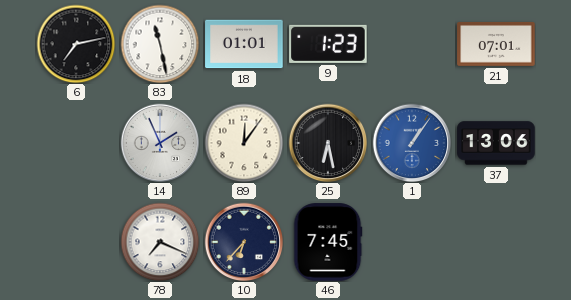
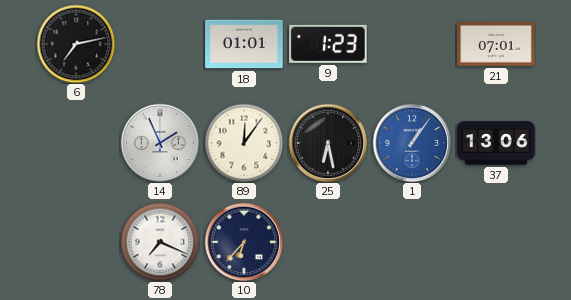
83: 11:28 -> none (160, 44)
46: 7:45 -> none (328, 242)
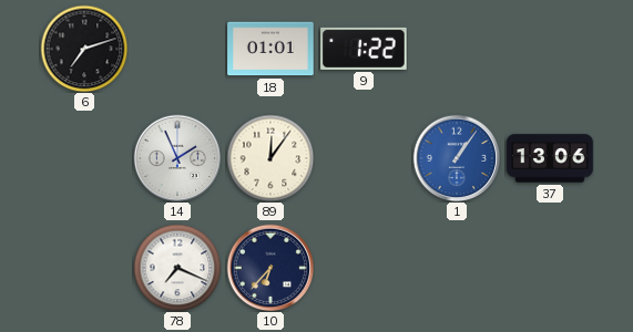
6: 7:13 -> 7:12 (84, 49)
9: 1:23 -> 1:22 (364, 49)
21: 07:01 -> none (496, 44)
25: 6:28 -> none (328, 143)
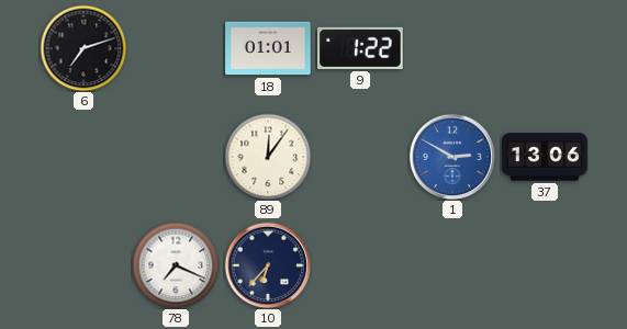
14: 1:56 -> none (177, 158)
1: 1:06 -> 2:50 (452, 157)
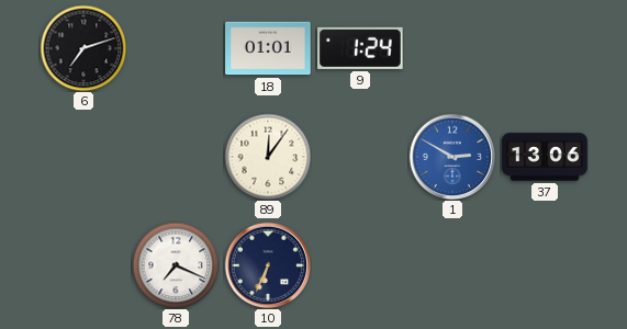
9: 1:22 -> 1:24 (360, 48)
10: 6:37 -> 6:34 (268, 265)
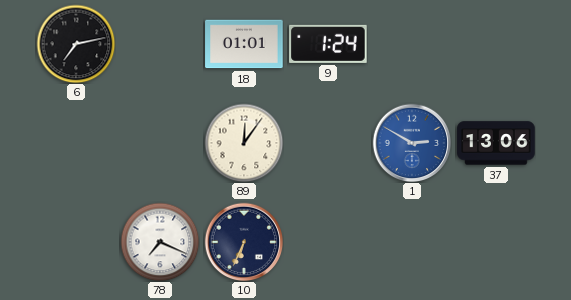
6: 7:12 -> 7:13 (76, 44)
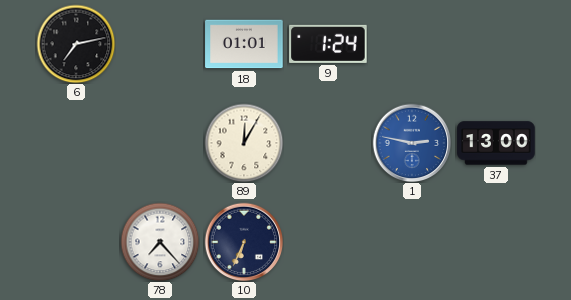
89: 12:06 -> 12:05 (244, 143)
1: 2:50 -> 2:47 (412, 143)
37: 13:06 -> 13:00 (496, 143)
78: 7:19 -> 7:23 (160, 242)
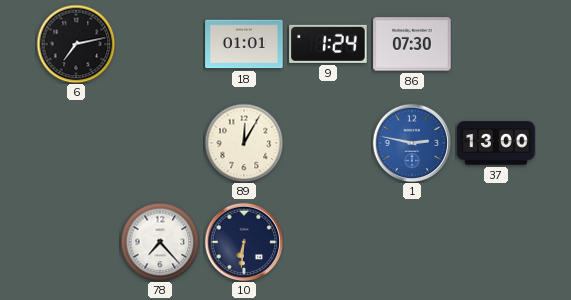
86: none -> 07:30 (412, 44)
10: 6:34 -> 6:31 (244, 242)
